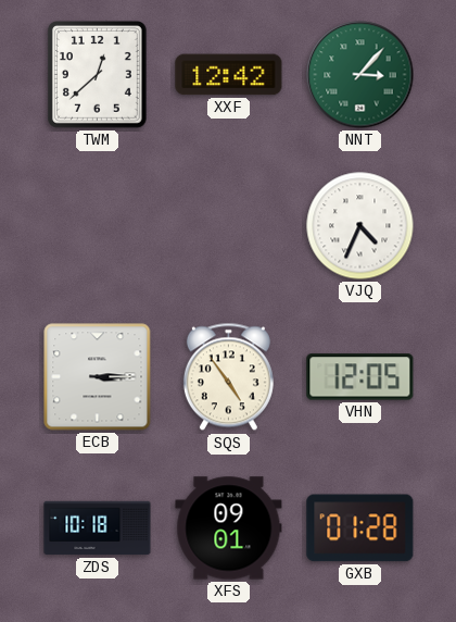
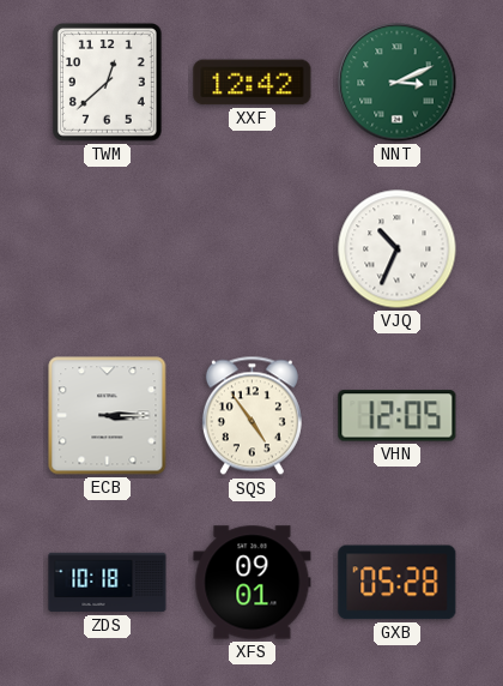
NNT: 3:07 -> 3:11 (398, 83)
VJQ: 4:34 -> 10:34 (398, 249)
GXB: 01:28 -> 05:28 (398, 583)
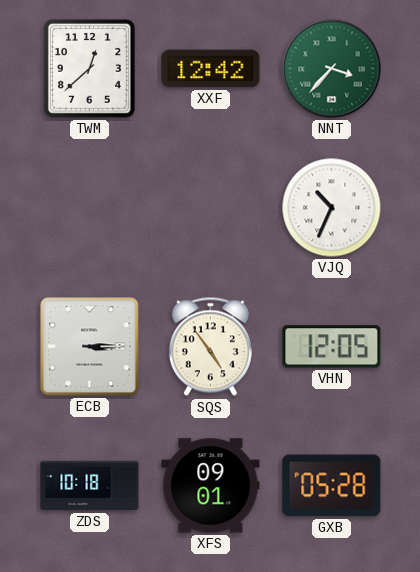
NNT: 3:11 -> 3:37 (332, 69)
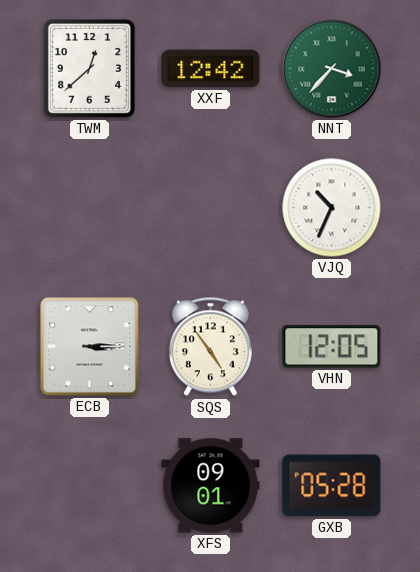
ZDS: 10:18 -> none (90, 486)
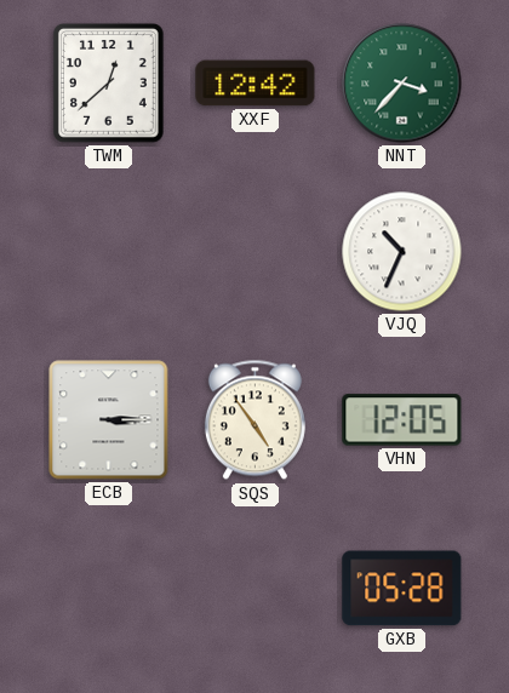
XFS: 09:01 -> none (211, 486)
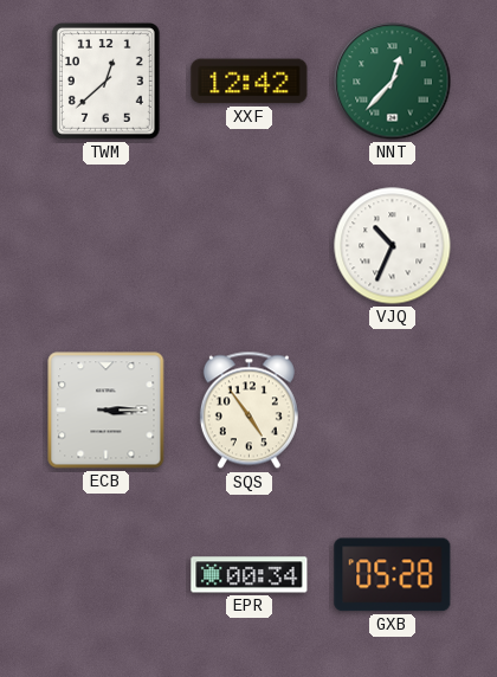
NNT: 3:37 -> 12:37 (393, 82)
VHN: 12:05 -> none (402, 420)
EPR: none -> 00:34 (250, 575)
